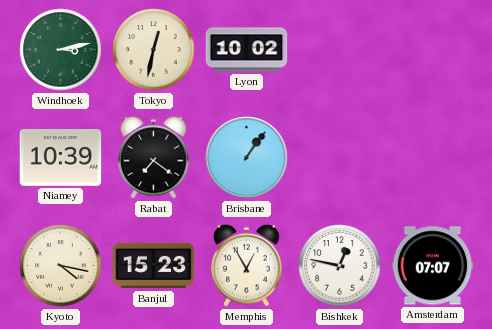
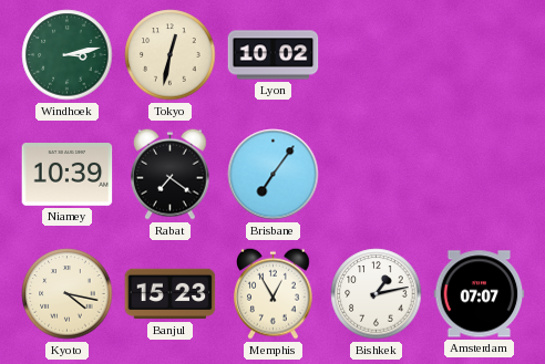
Brisbane: 1:06 -> 7:06 (274, 175)
Bishkek: 12:47 -> 1:13 (377, 294)
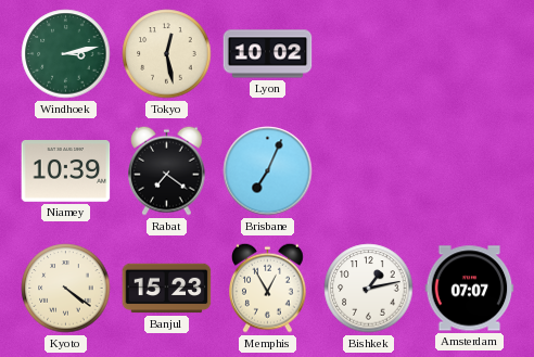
Tokyo: 12:32 -> 12:28 (167, 54)
Brisbane: 7:06 -> 7:04 (268, 171)
Kyoto: 4:17 -> 4:21 (66, 289)
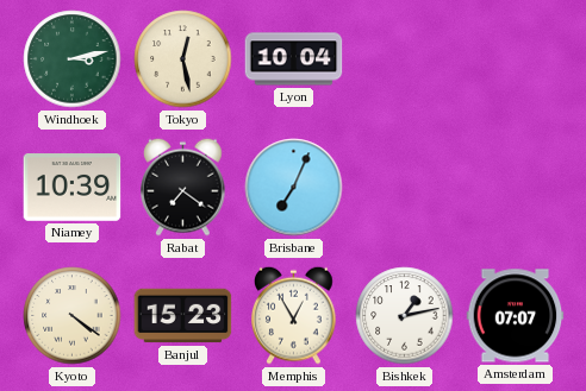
Lyon: 10:02 -> 10:04 (294, 59)
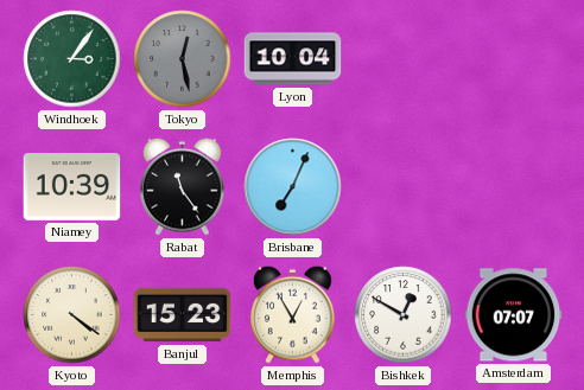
Windhoek: 3:13 -> 3:06 (72, 59)
Tokyo dial: cream -> grey (183, 59)
Rabat: 7:21 -> 11:24 (183, 186)
Bishkek: 1:13 -> 12:50 (404, 315)
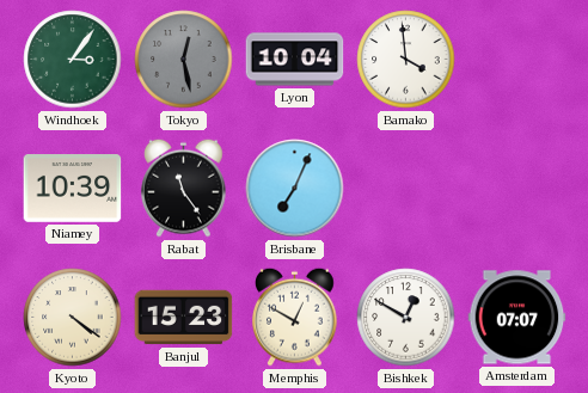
Bamako: none -> 3:59 (406, 60)
Memphis: 12:55 -> 12:50 (295, 317)
